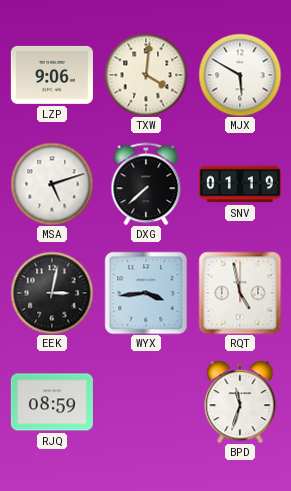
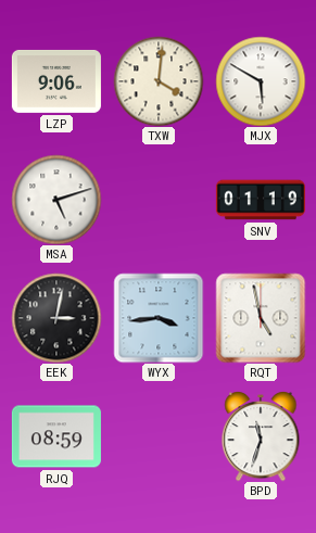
DXG: 7:38 -> none (146, 184)
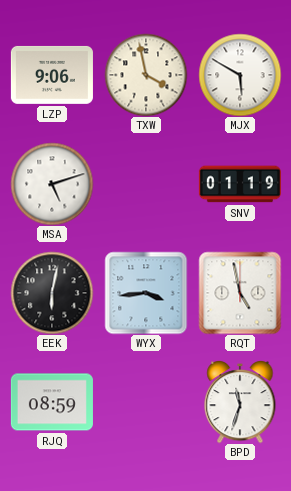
TXW: 4:01 -> 3:58 (146, 75)
EEK: 3:02 -> 6:02 (52, 293)
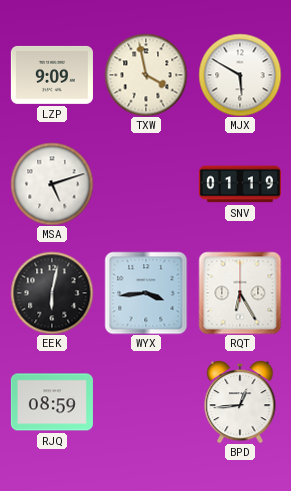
LZP: 9:06 -> 9:09 (52, 75)
RQT: 4:58 -> 6:25 (240, 293)
BPD: 11:33 -> 12:44 (240, 402)
